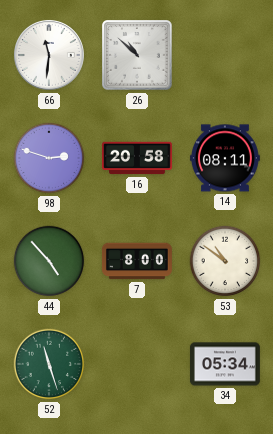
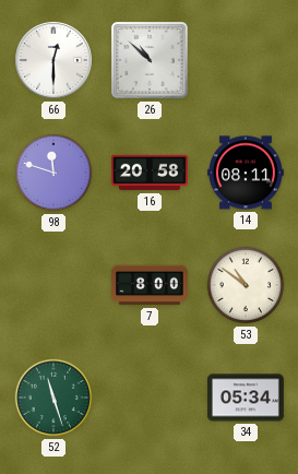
66: 11:31 -> 12:30 (55, 61)
98: 2:48 -> 11:48 (53, 173)
44: 4:53 -> none (49, 261)
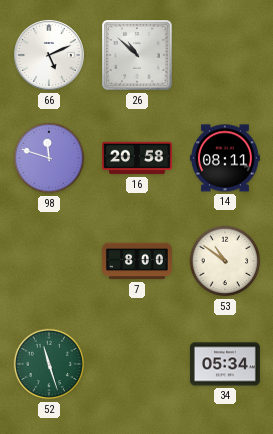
66: 12:30 -> 5:11 (50, 56)
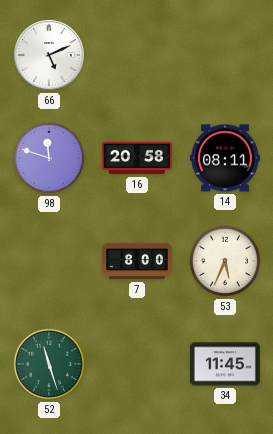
26: 10:52 -> none (138, 56)
53: 10:51 -> 5:34 (225, 261)
34: 05:34 -> 11:45 (225, 364)
